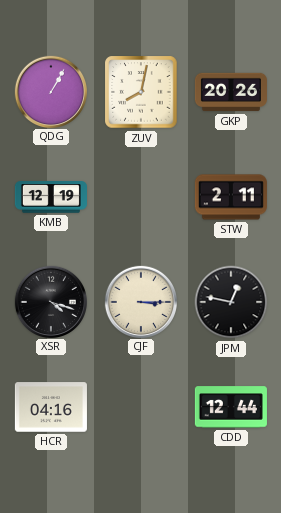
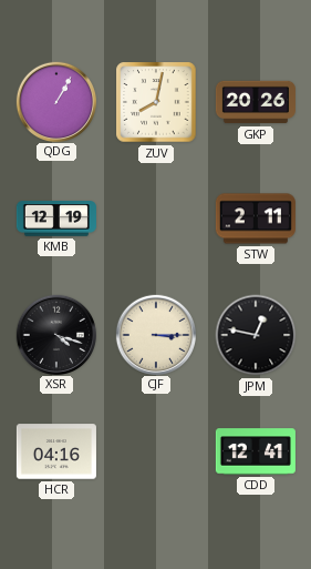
CDD: 12:44 -> 12:41 (256, 451)
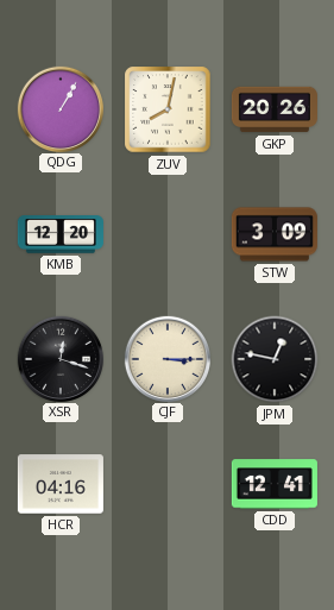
KMB: 12:19 -> 12:20 (61, 234)
STW: 2:11 -> 3:09 (275, 234)
XSR: 4:18 -> 12:18 (59, 358)
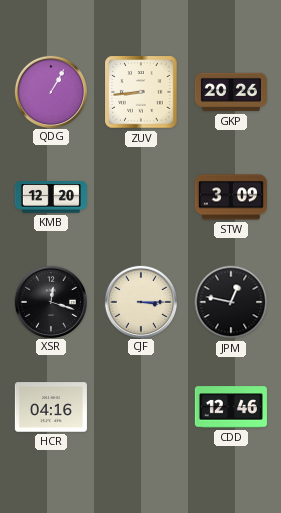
ZUV: 8:02 -> 8:44 (141, 92)
CDD: 12:41 -> 12:46 (231, 407)
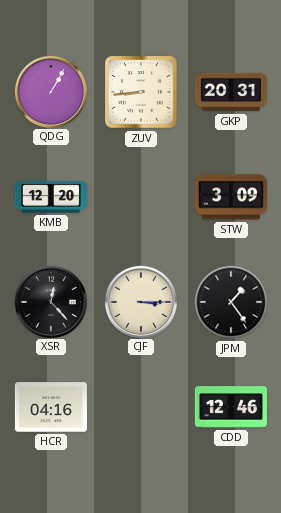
GKP: 20:26 -> 20:31 (231, 92)
XSR: 12:18 -> 12:23 (50, 301)
JPM: 12:47 -> 1:24 (231, 302)
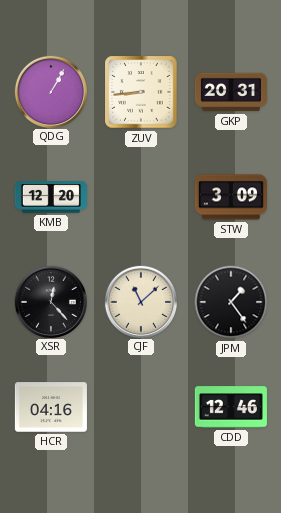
CJF: 3:15 -> 11:08 (140, 301)
